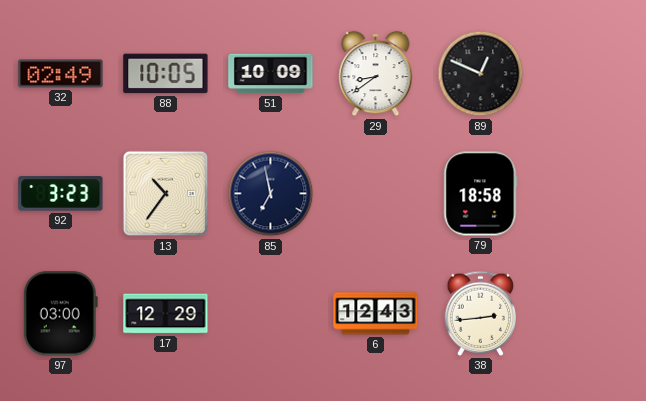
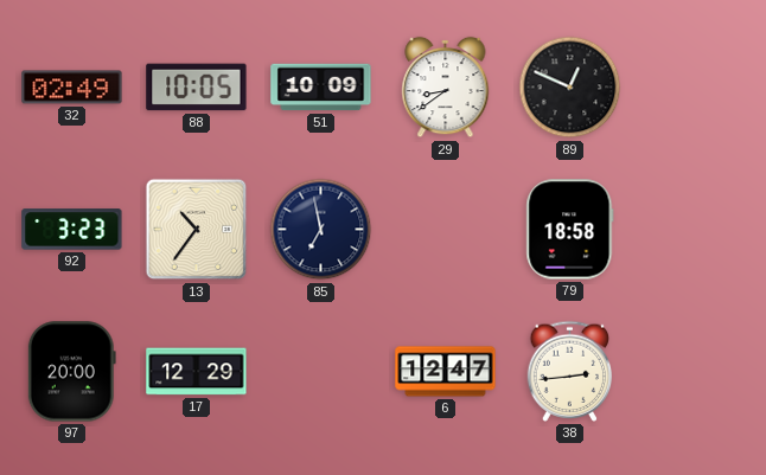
97: 03:00 -> 20:00 (71, 372)
6: 12:43 -> 12:47 (446, 372)
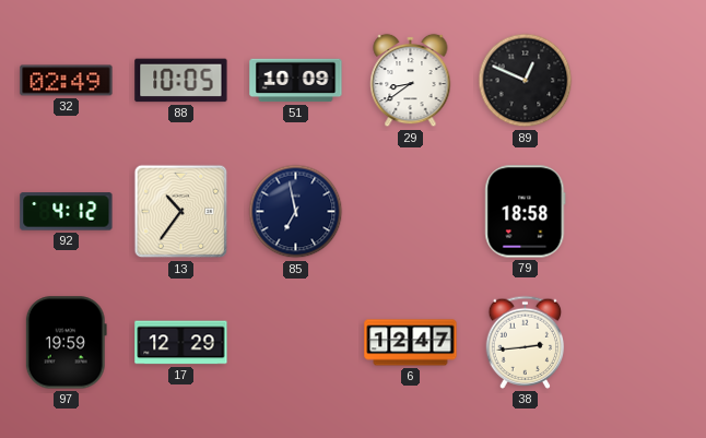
92: 3:23 -> 4:12 (67, 212)
97: 20:00 -> 19:59 (66, 343)
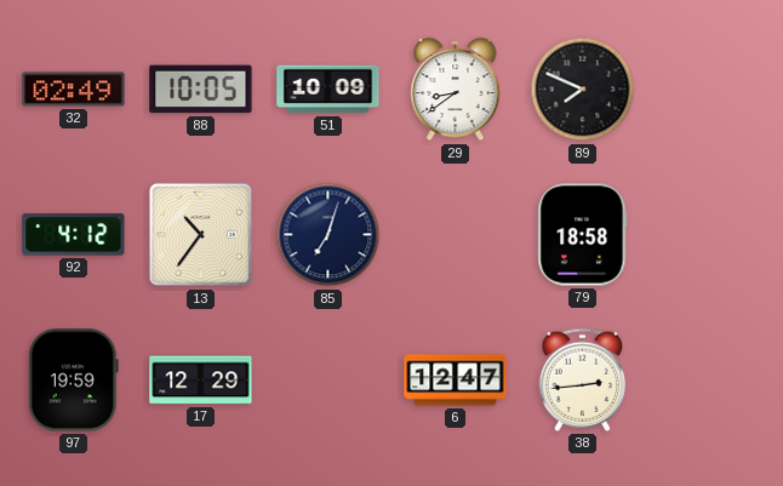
89: 12:49 -> 7:49 (583, 90)
85: 6:58 -> 7:03 (328, 235)
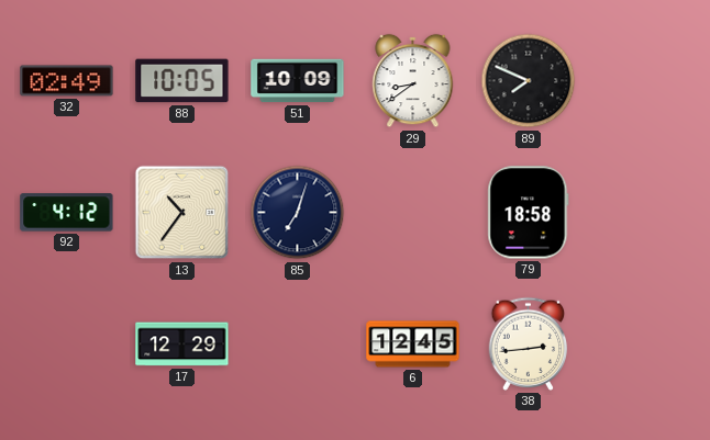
97: 19:59 -> none (73, 381)
6: 12:47 -> 12:45 (413, 345)
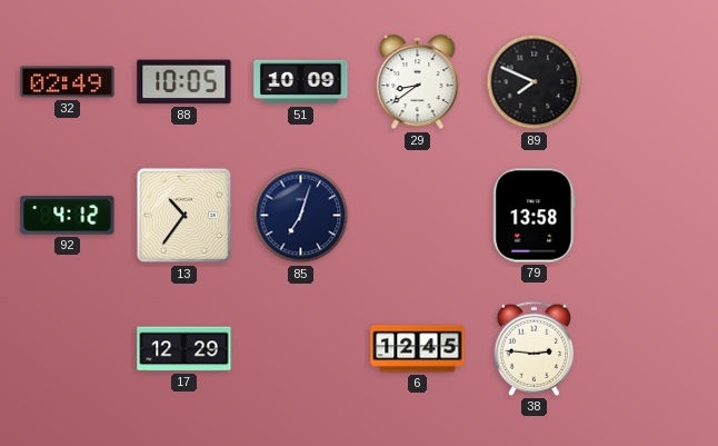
79: 18:58 -> 13:58 (535, 216)
38: 2:44 -> 2:46 (535, 348)
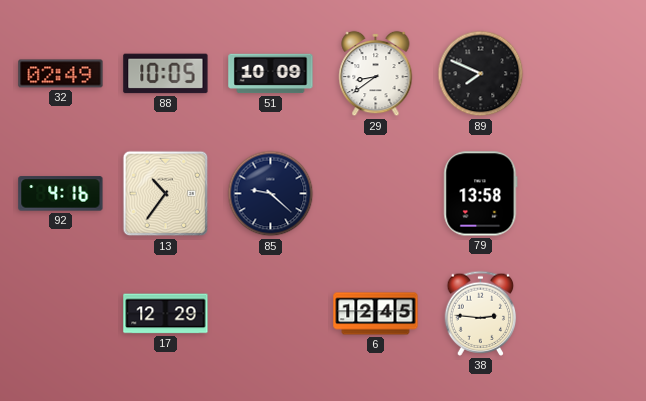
92: 4:12 -> 4:16 (61, 194)
85: 7:03 -> 9:22 (271, 194)
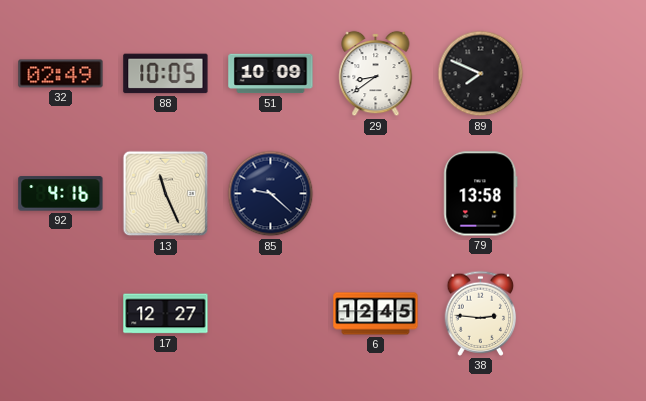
13: 10:36 -> 11:26 (166, 194)
17: 12:29 -> 12:27 (166, 314)
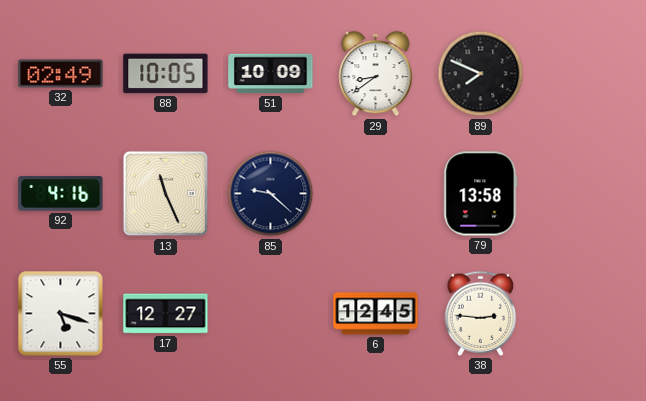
55: none -> 5:18 (61, 314)
